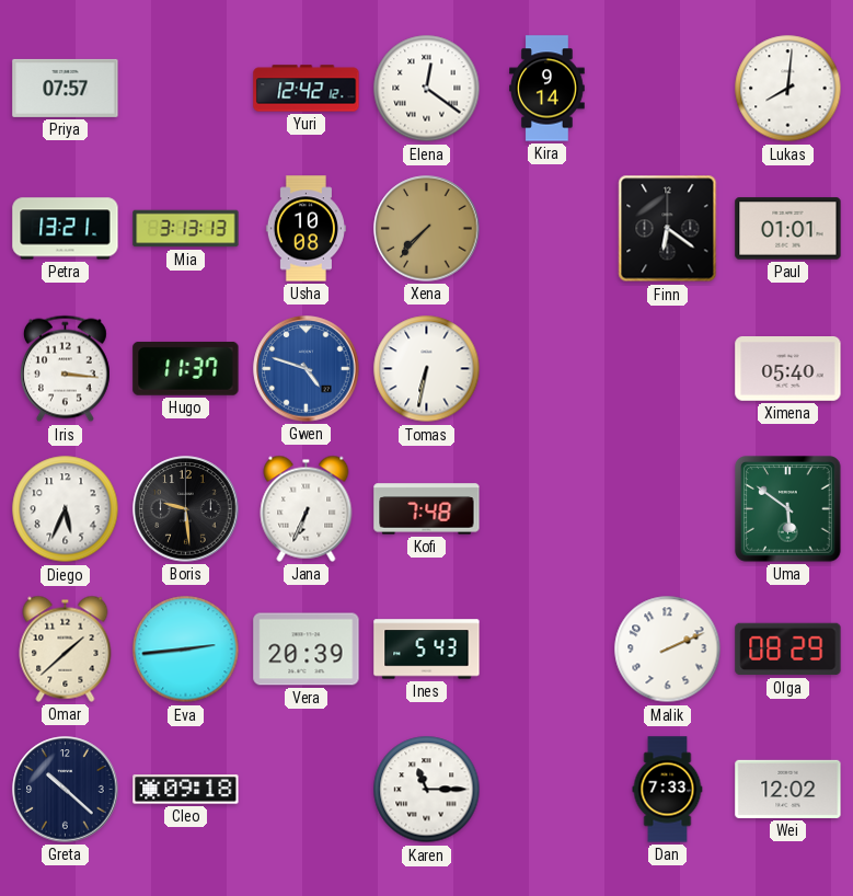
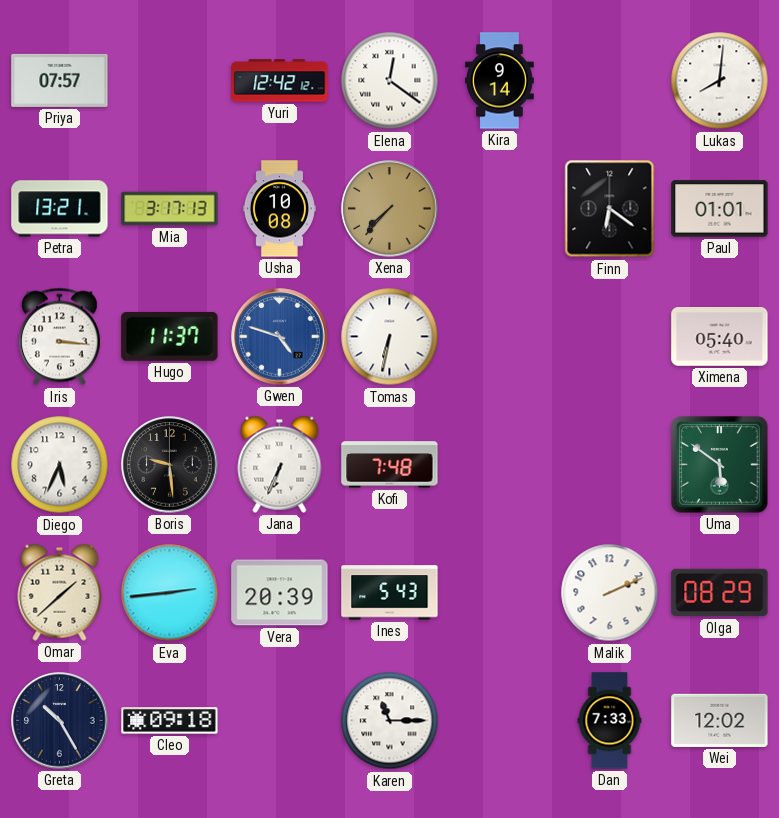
Mia: 3:13 -> 3:17 (170, 209)
Greta: 10:22 -> 10:25 (60, 721)
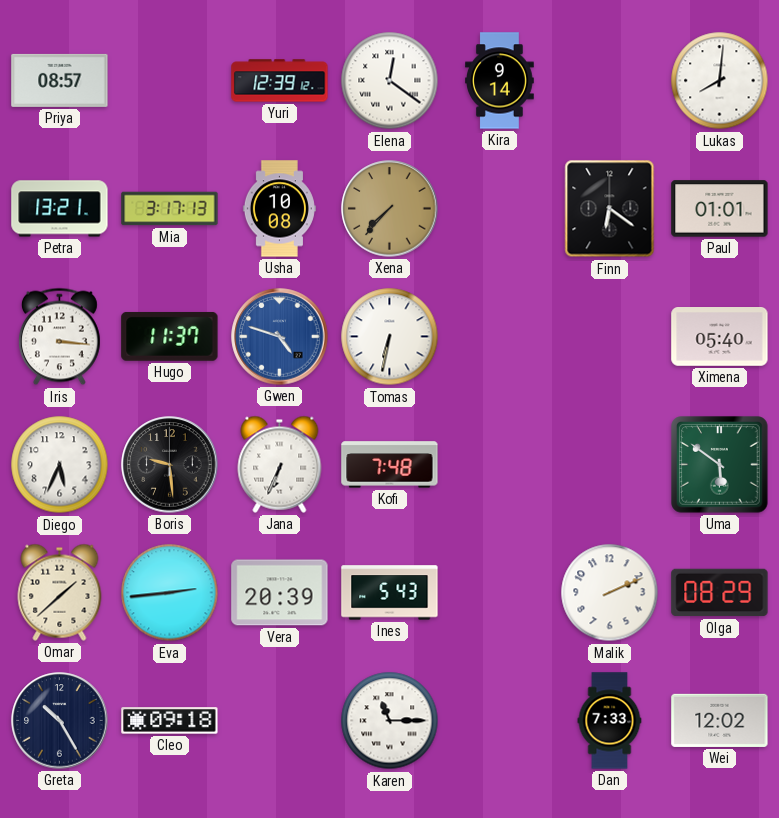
Priya: 07:57 -> 08:57 (60, 80)
Yuri: 12:42 -> 12:39 (280, 81)
